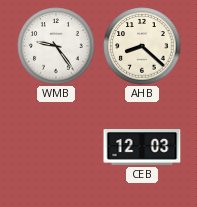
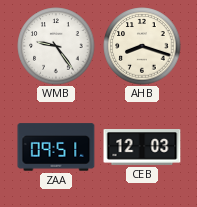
AHB: 8:22 -> 8:18 (142, 46)
ZAA: none -> 09:51 (56, 147)
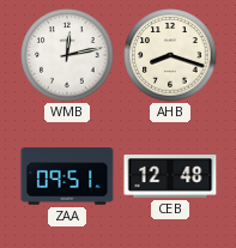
WMB: 9:24 -> 12:13 (67, 55)
CEB: 12:03 -> 12:48 (170, 177)
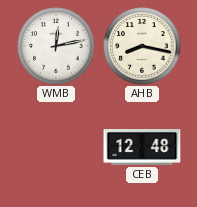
AHB: 8:18 -> 8:17 (142, 46)
ZAA: 09:51 -> none (67, 176)
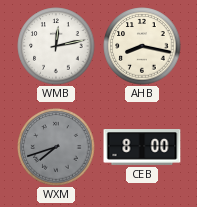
WXM: none -> 7:42 (56, 147)
CEB: 12:48 -> 8:00 (142, 148)
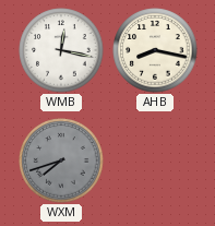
WMB: 12:13 -> 12:17 (61, 50)
CEB: 8:00 -> none (142, 148)
